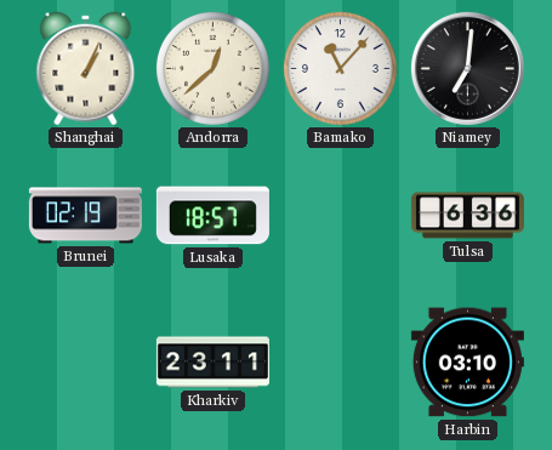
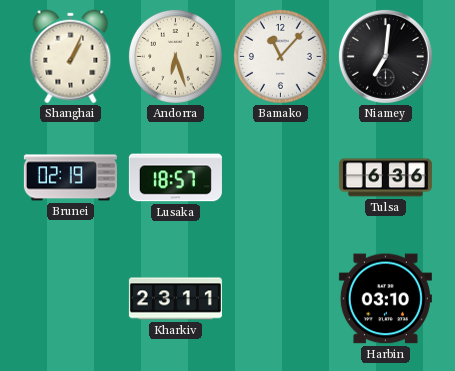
Andorra: 12:38 -> 6:27 (175, 56)
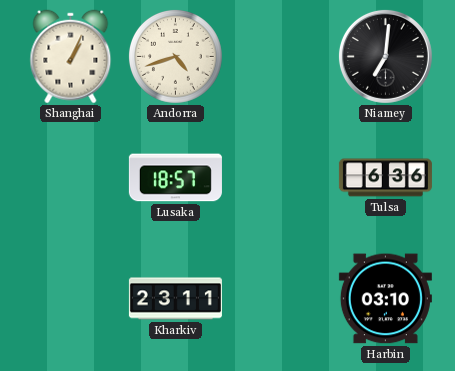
Andorra: 6:27 -> 4:42 (175, 56)
Bamako: 11:07 -> none (280, 56)
Brunei: 02:19 -> none (70, 178)
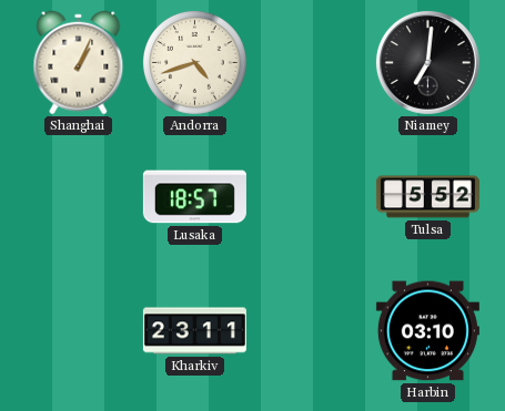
Tulsa: 6:36 -> 5:52 (427, 197)
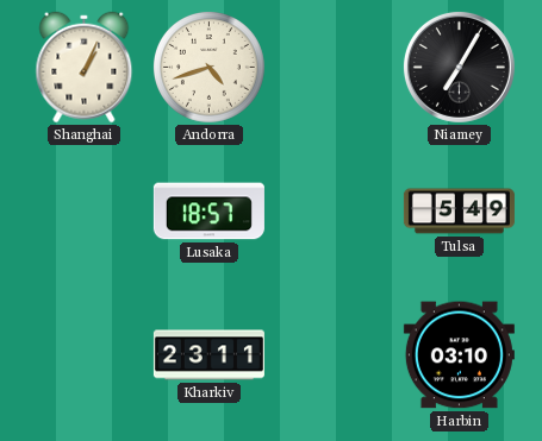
Niamey: 7:01 -> 7:05 (459, 67)
Tulsa: 5:52 -> 5:49 (459, 212)
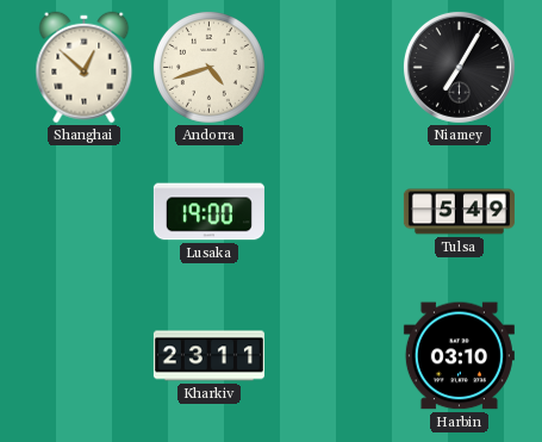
Shanghai: 1:04 -> 12:52 (85, 68)
Lusaka: 18:57 -> 19:00 (208, 212)
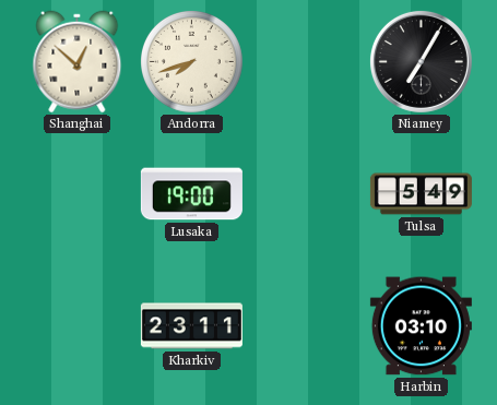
Andorra: 4:42 -> 7:42 (191, 61)
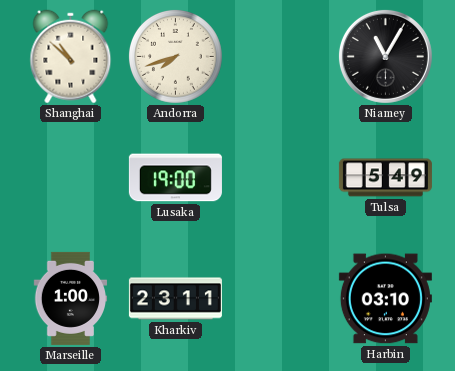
Shanghai: 12:52 -> 10:52 (71, 57)
Niamey: 7:05 -> 11:05 (385, 56)
Marseille: none -> 1:00 (71, 298)
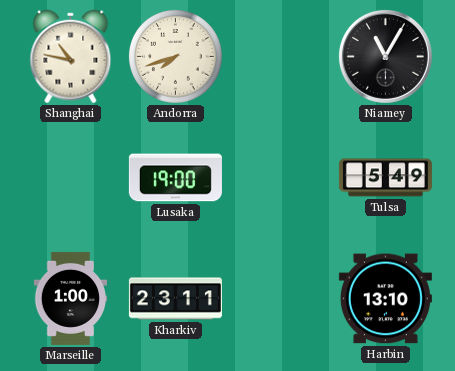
Shanghai: 10:52 -> 10:47 (71, 57)
Harbin: 03:10 -> 13:10 (385, 299)
